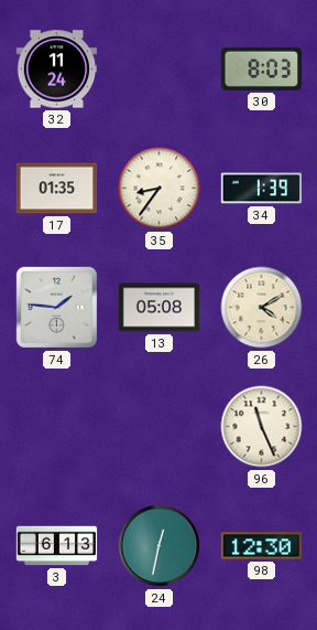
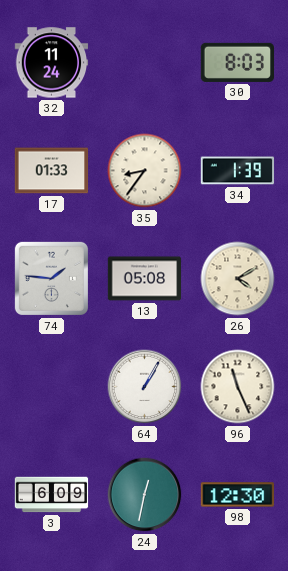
17: 01:35 -> 01:33 (52, 171)
64: none -> 1:05 (145, 387)
3: 6:13 -> 6:09 (52, 495)
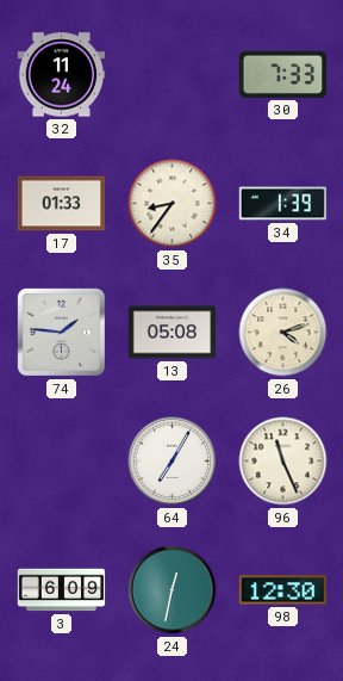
30: 8:03 -> 7:33 (283, 74)
26: 4:10 -> 4:12 (283, 333)
64: 1:05 -> 7:05 (173, 462)
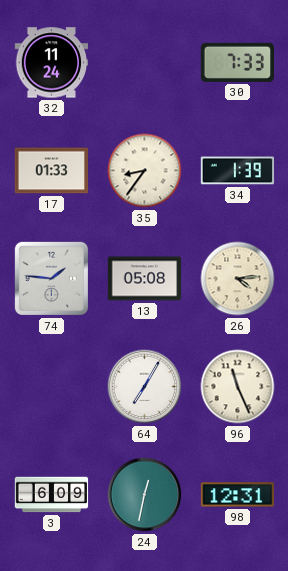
26: 4:12 -> 4:14 (238, 279)
98: 12:30 -> 12:31 (238, 495)
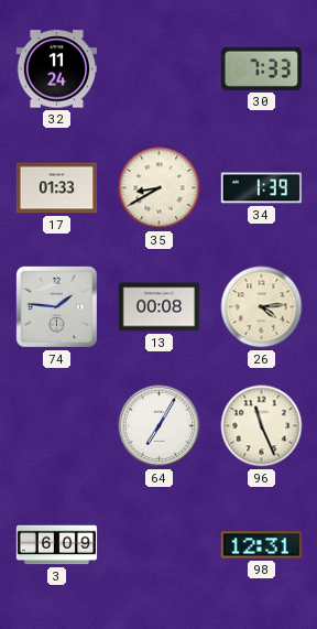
35: 8:36 -> 8:40 (160, 188)
13: 05:08 -> 00:08 (160, 307)
24: 12:32 -> none (145, 495)
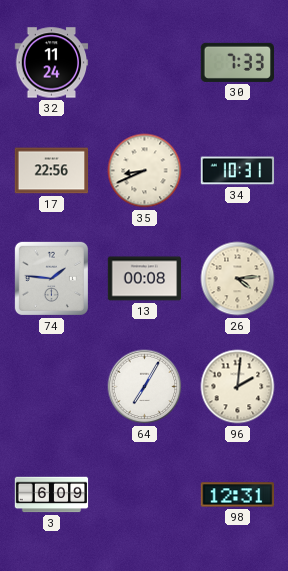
17: 01:33 -> 22:56 (52, 171)
35: 8:40 -> 8:41 (145, 171)
34: 1:39 -> 10:31 (238, 171)
96: 11:26 -> 2:01 (238, 387)
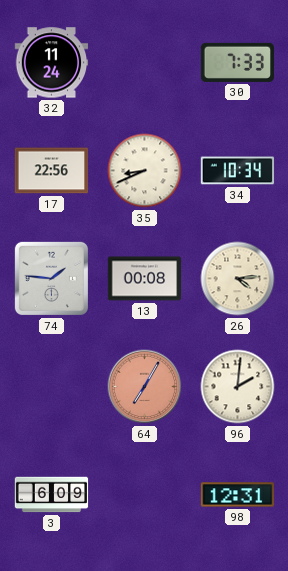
34: 10:31 -> 10:34 (238, 171)
64 dial: white -> salmon (145, 387)
